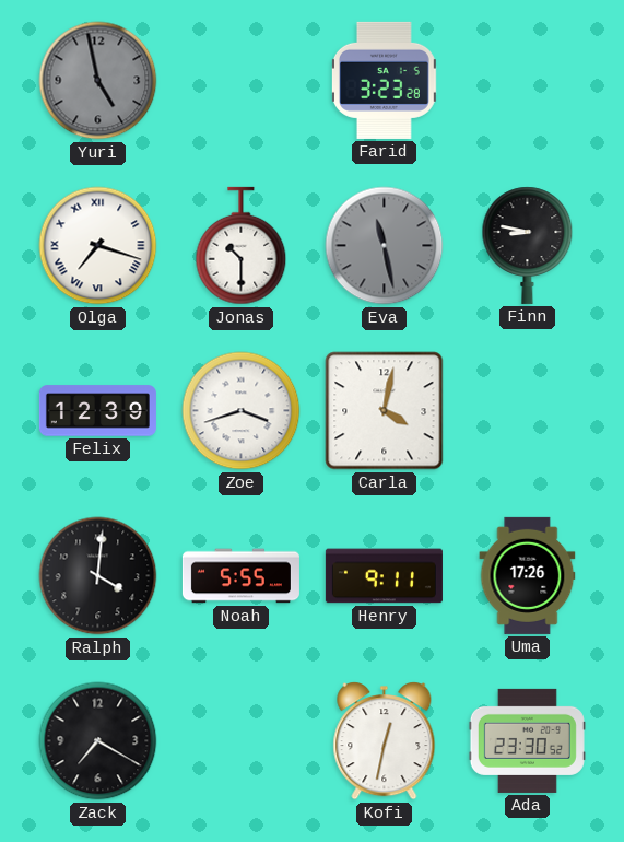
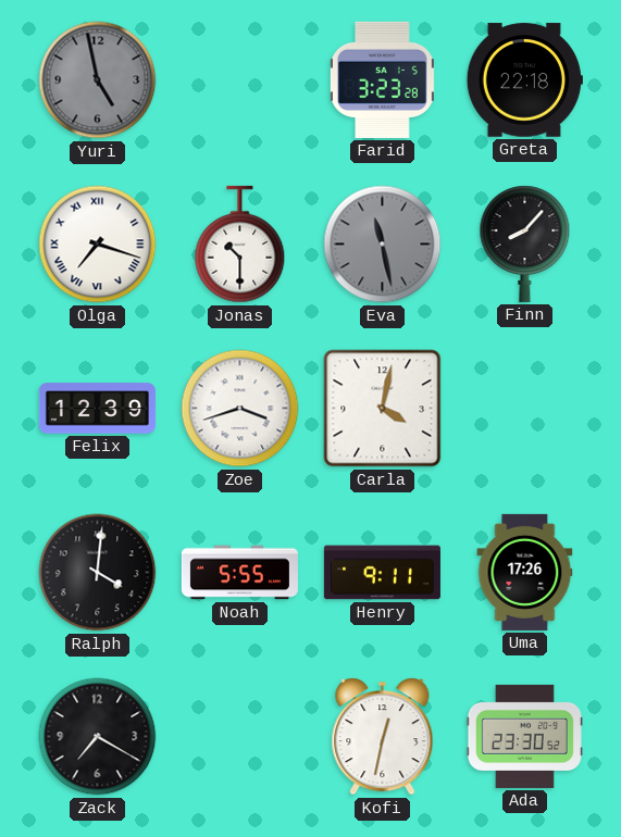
Greta: none -> 22:18 (524, 80)
Finn: 8:47 -> 8:07 (525, 243)
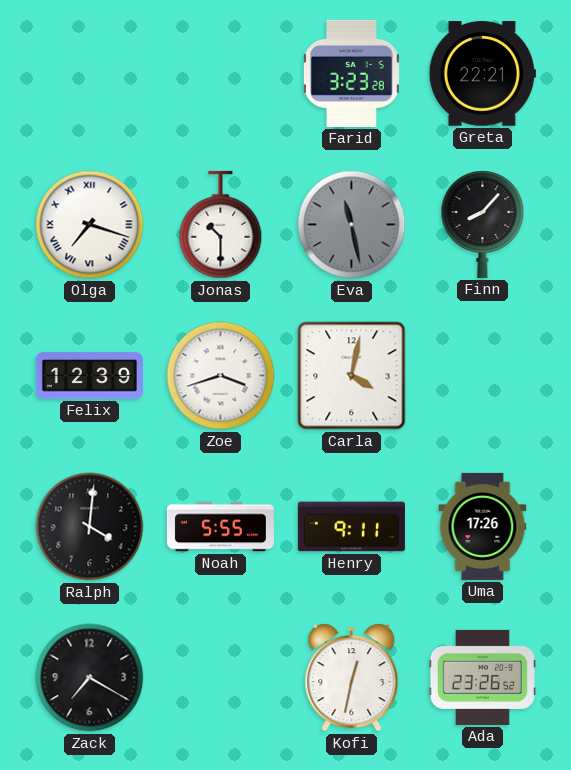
Yuri: 4:58 -> none (98, 80)
Greta: 22:18 -> 22:21 (482, 74)
Ada: 23:30 -> 23:26 (482, 677)
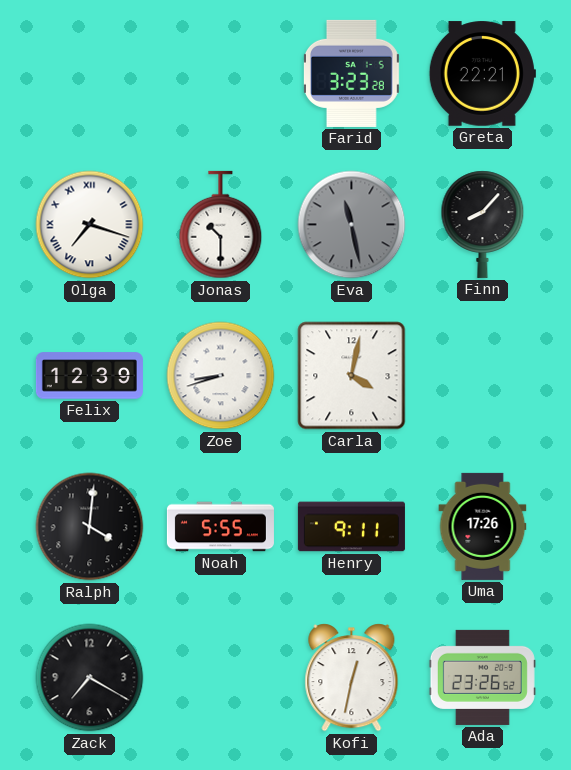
Zoe: 3:42 -> 8:42 (221, 376)
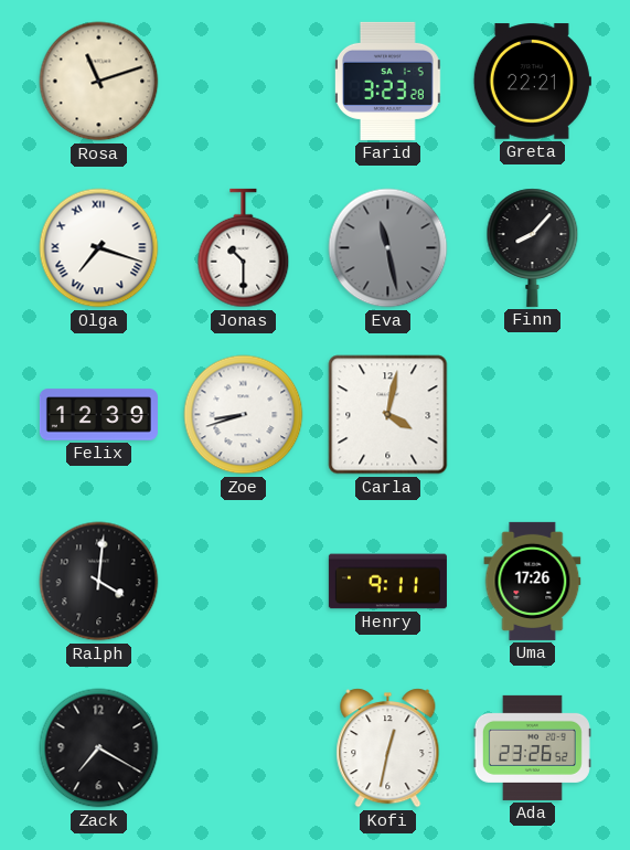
Rosa: none -> 11:12 (99, 82)
Noah: 5:55 -> none (220, 527)
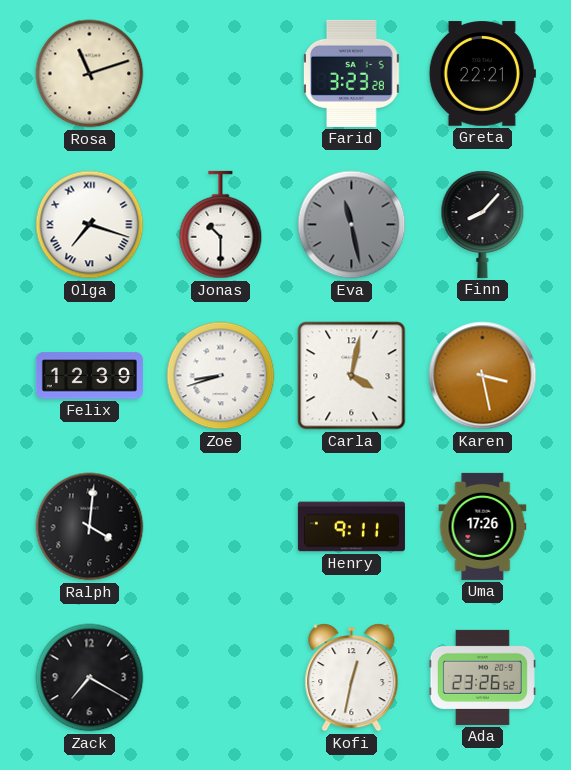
Karen: none -> 3:28 (483, 376)
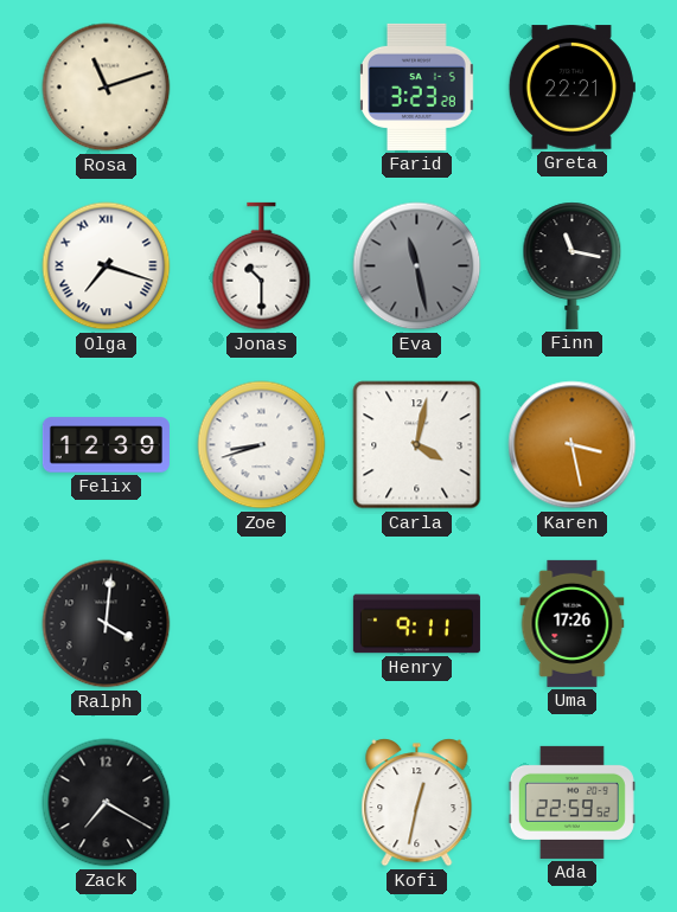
Finn: 8:07 -> 11:17 (573, 265)
Ada: 23:26 -> 22:59 (571, 802)
